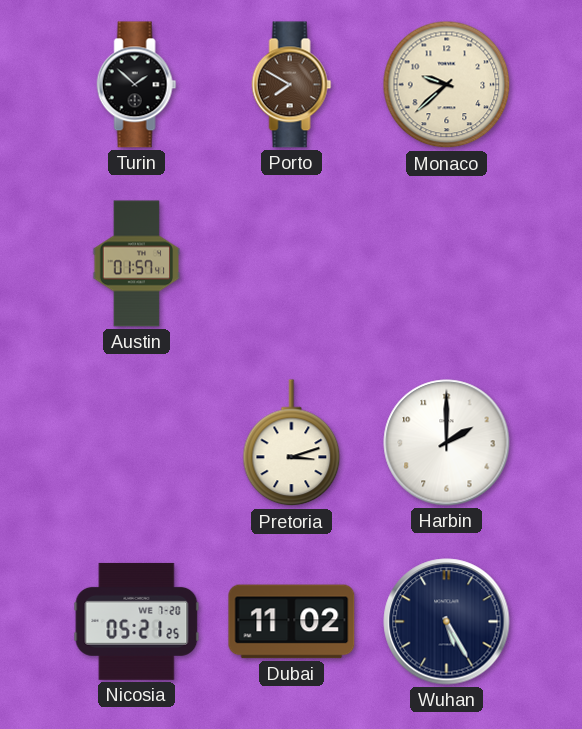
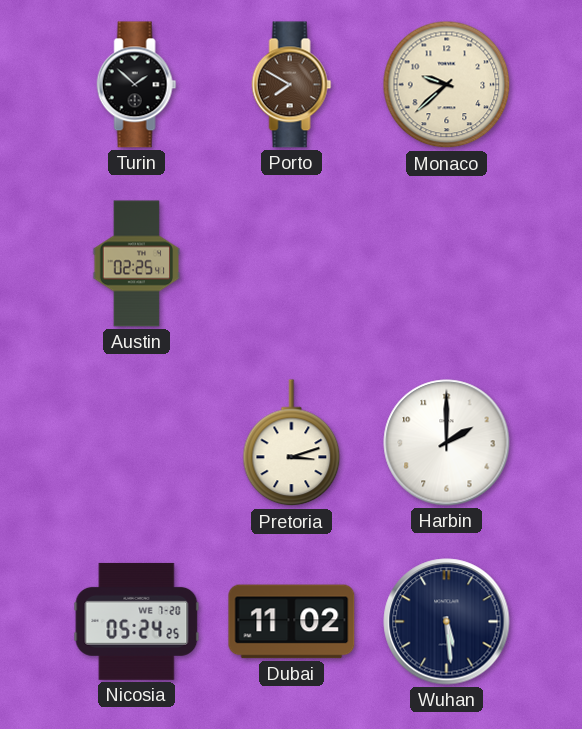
Austin: 01:57 -> 02:25 (137, 264)
Nicosia: 05:21 -> 05:24 (137, 621)
Wuhan: 5:25 -> 5:29 (447, 622)
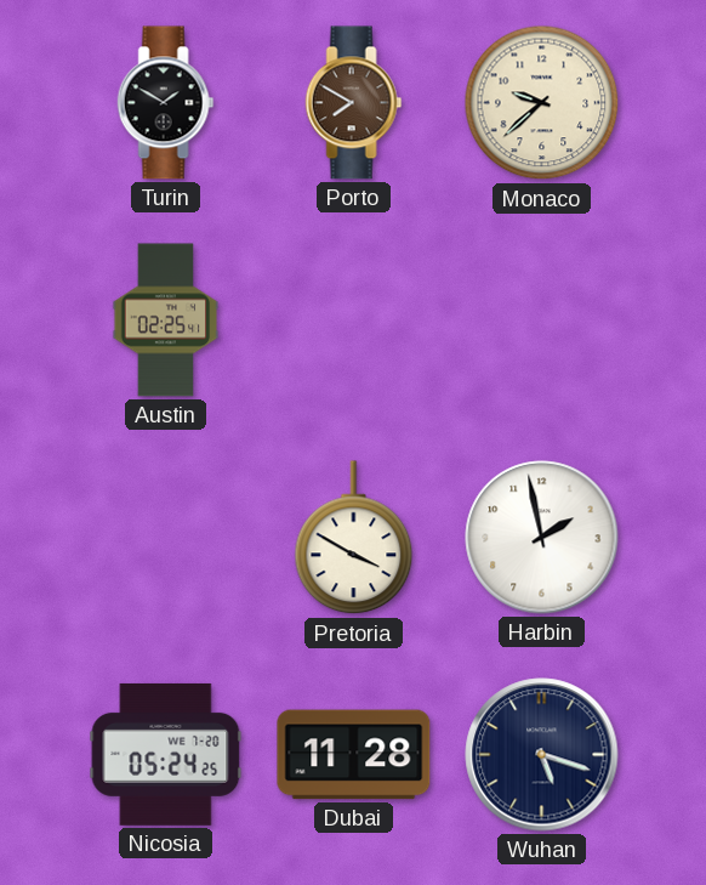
Turin: 1:52 -> 1:50 (166, 103)
Pretoria: 3:12 -> 3:50 (354, 538)
Harbin: 2:00 -> 1:58 (542, 538)
Dubai: 11:02 -> 11:28 (354, 755)
Wuhan: 5:29 -> 5:18 (542, 755)
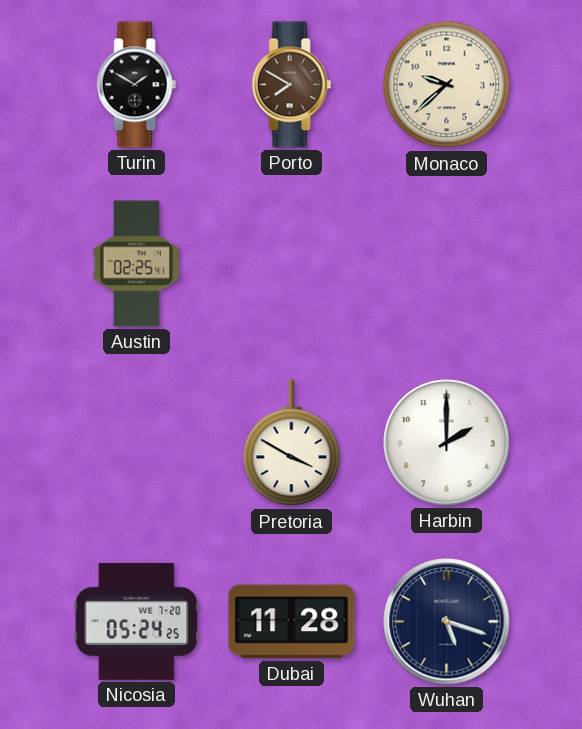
Harbin: 1:58 -> 2:00 (447, 443)
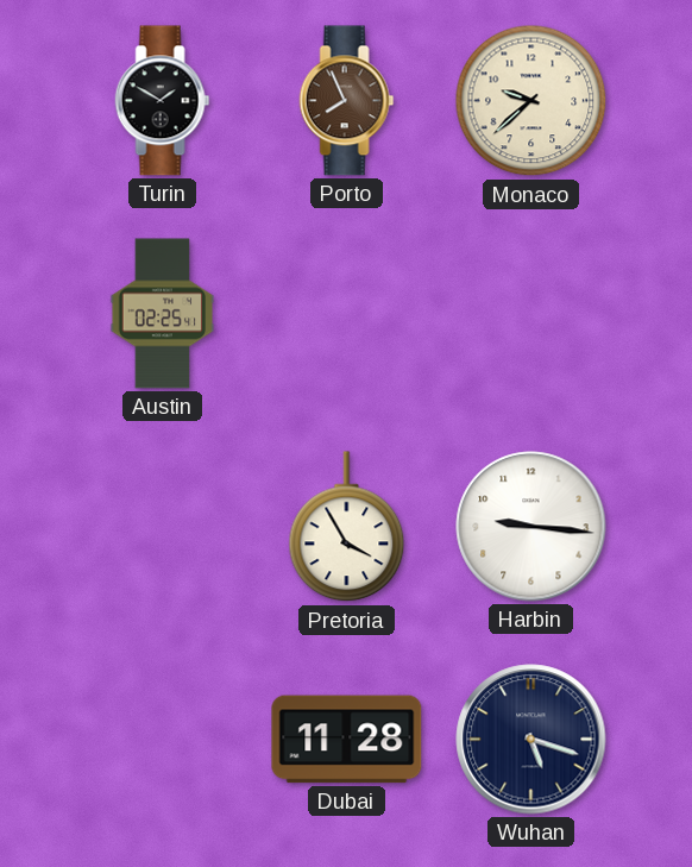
Porto: 7:50 -> 7:56 (347, 101)
Pretoria: 3:50 -> 3:55 (347, 527)
Harbin: 2:00 -> 9:16 (531, 527)
Nicosia: 05:24 -> none (137, 621)
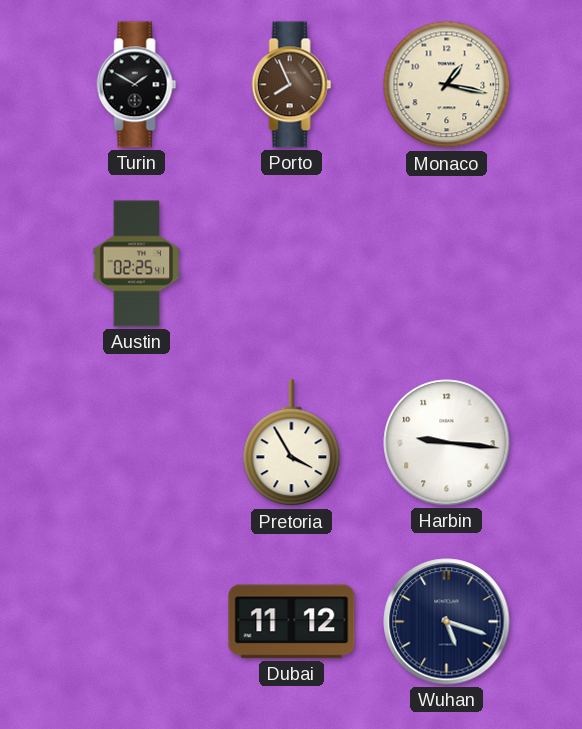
Monaco: 9:38 -> 1:17 (447, 85)
Dubai: 11:28 -> 11:12 (292, 622)
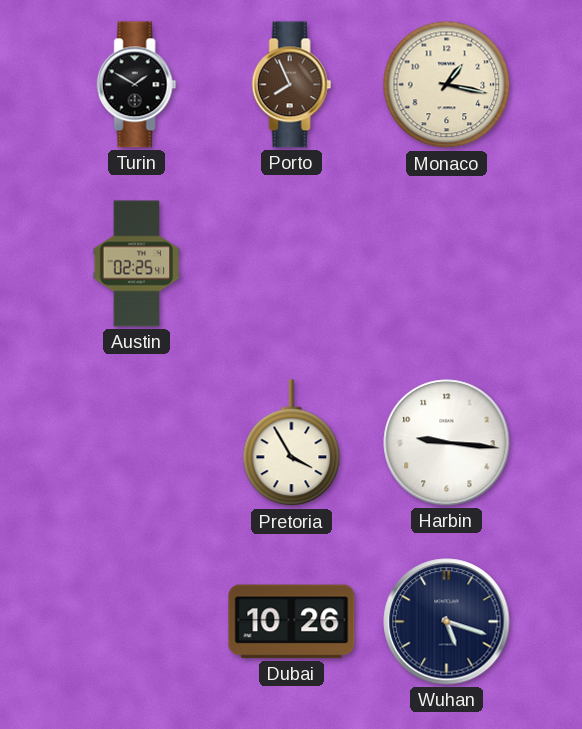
Dubai: 11:12 -> 10:26 (292, 622)
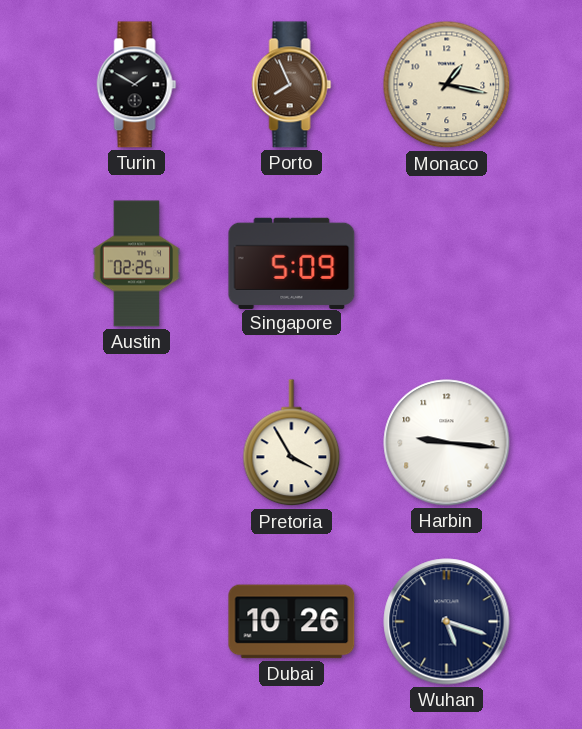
Singapore: none -> 5:09 (292, 263)
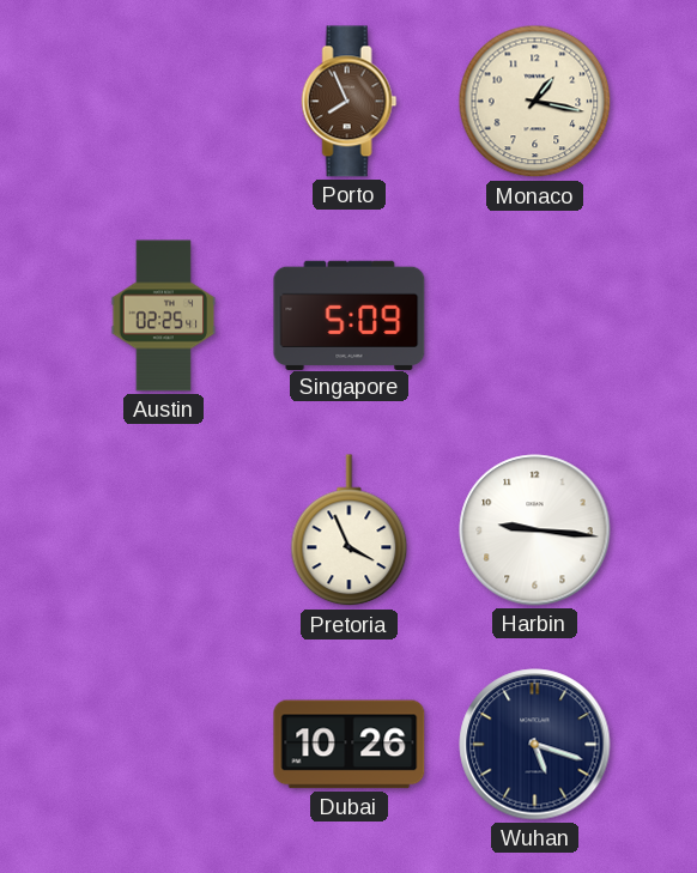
Turin: 1:50 -> none (137, 85)
Pretoria: 3:55 -> 3:56 (350, 531)
